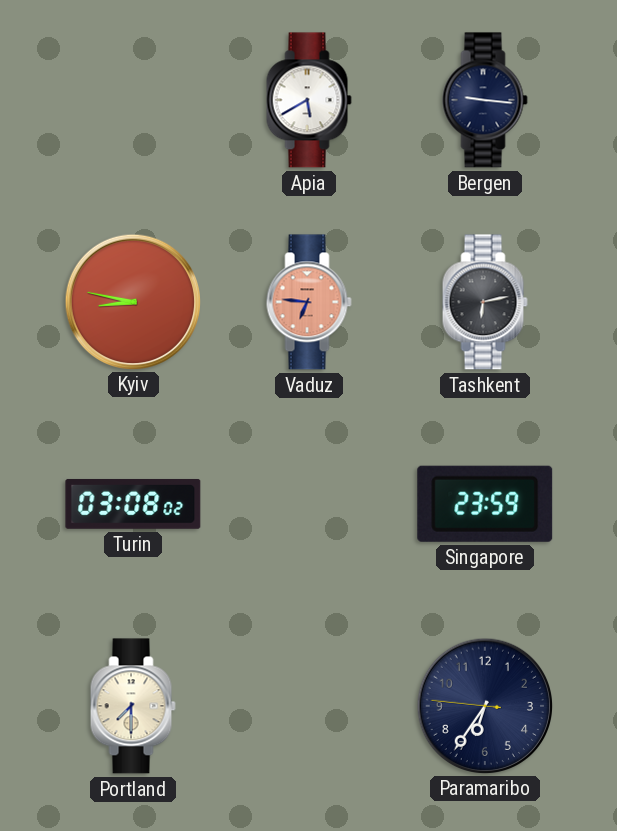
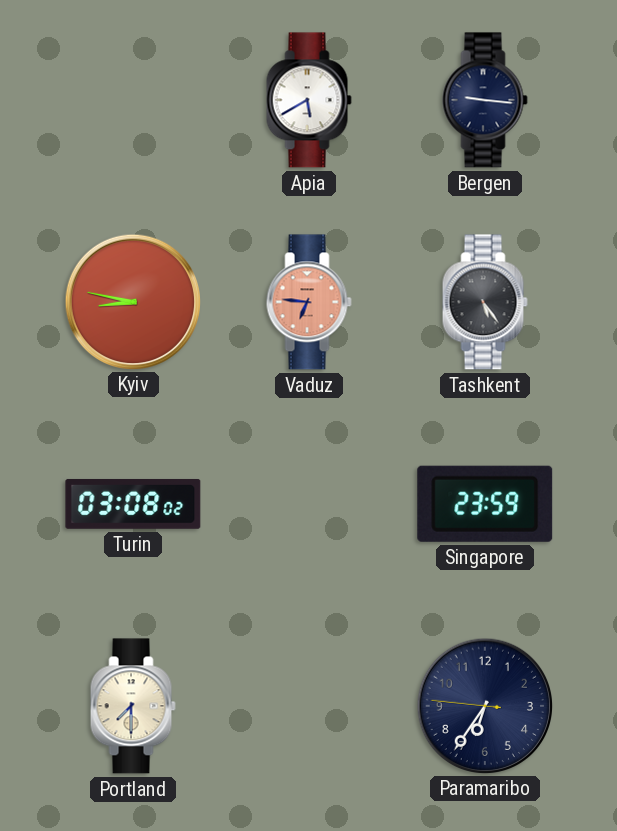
Tashkent: 6:13 -> 5:24 (485, 302)
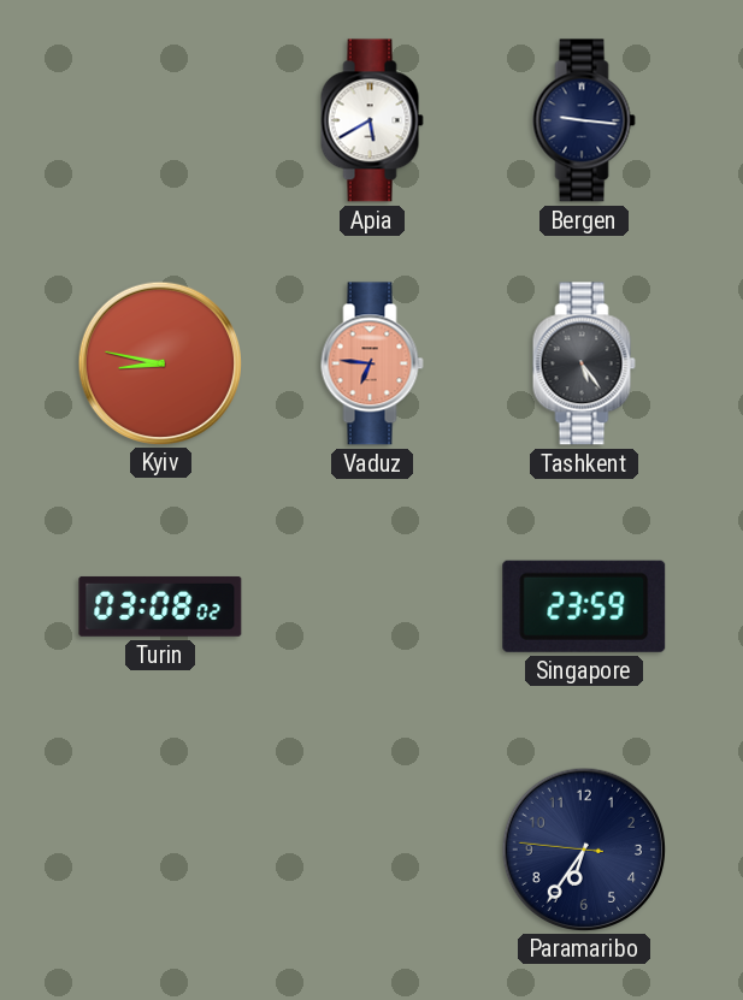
Portland: 7:30 -> none (133, 706)
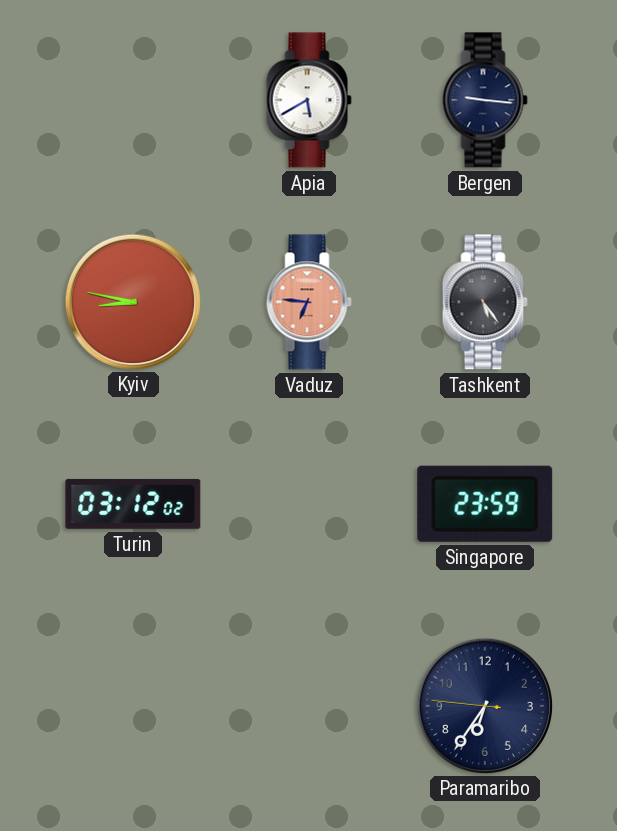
Turin: 03:08 -> 03:12 (133, 504)
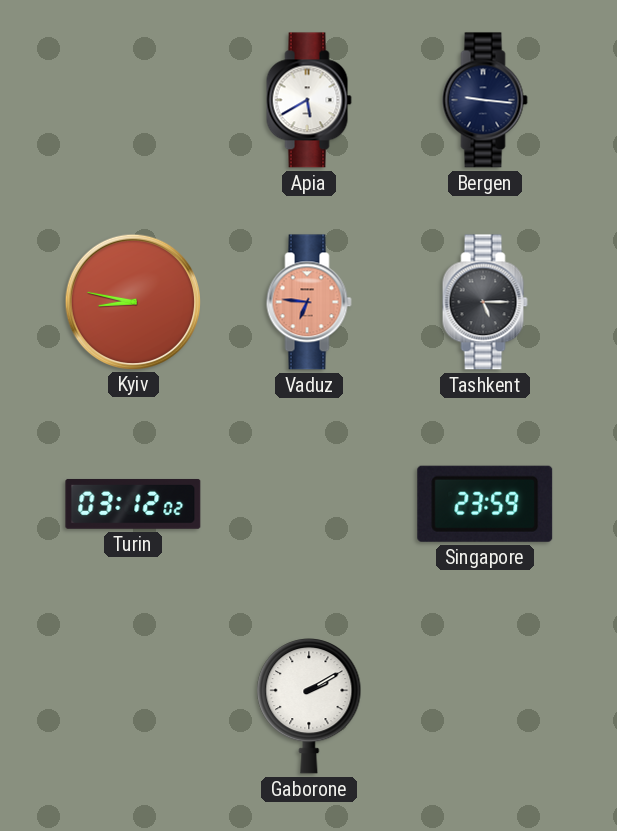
Tashkent: 5:24 -> 5:15 (485, 302)
Gaborone: none -> 2:10 (309, 706)
Paramaribo: 6:35 -> none (484, 705)
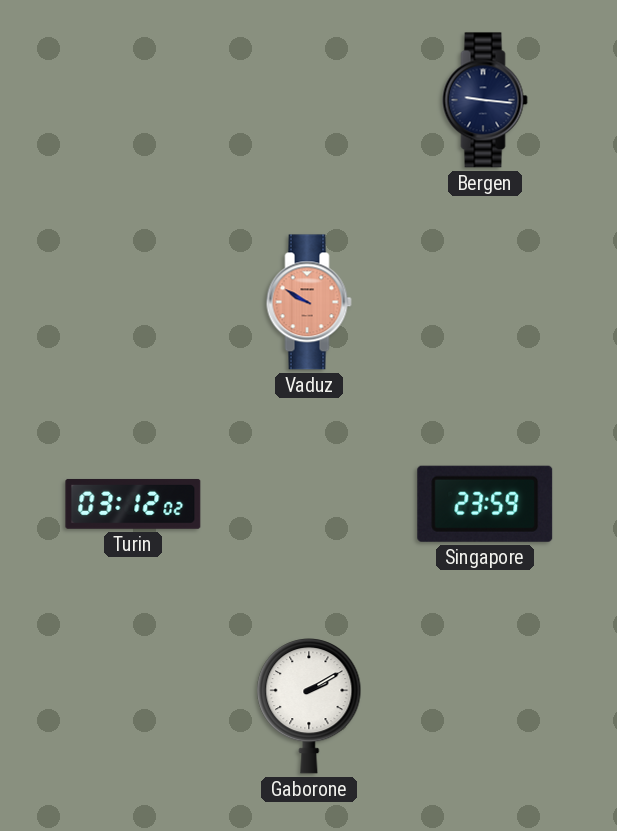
Apia: 5:40 -> none (309, 100)
Kyiv: 8:47 -> none (132, 301)
Vaduz: 6:46 -> 9:50 (309, 302)
Tashkent: 5:15 -> none (485, 302)
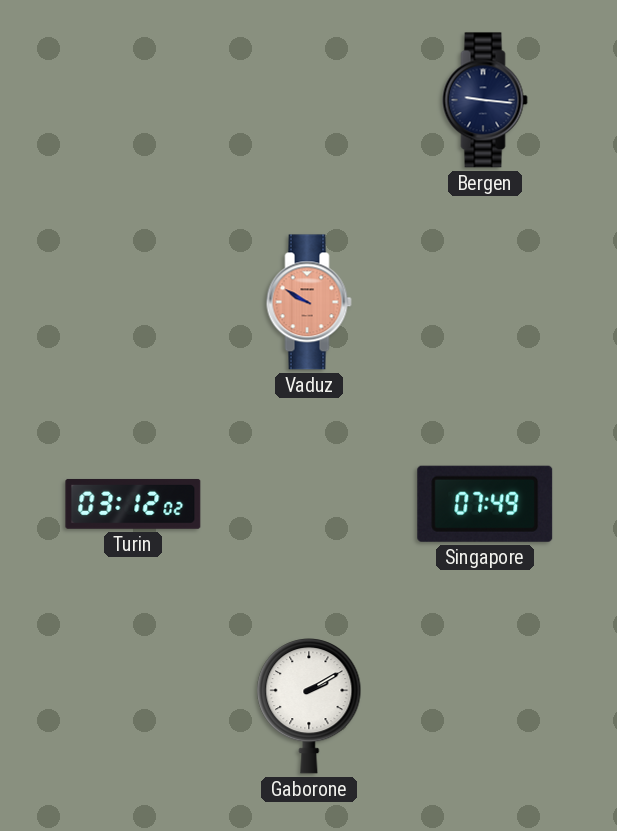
Singapore: 23:59 -> 07:49 (485, 504)
